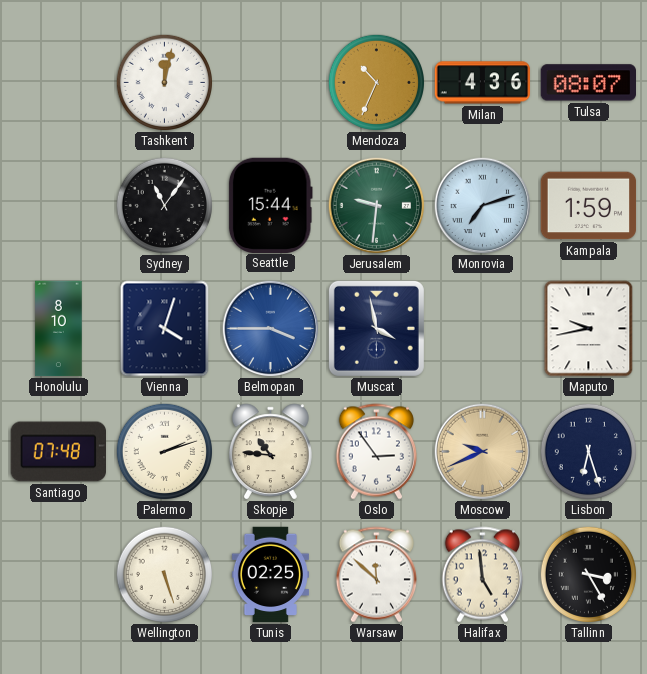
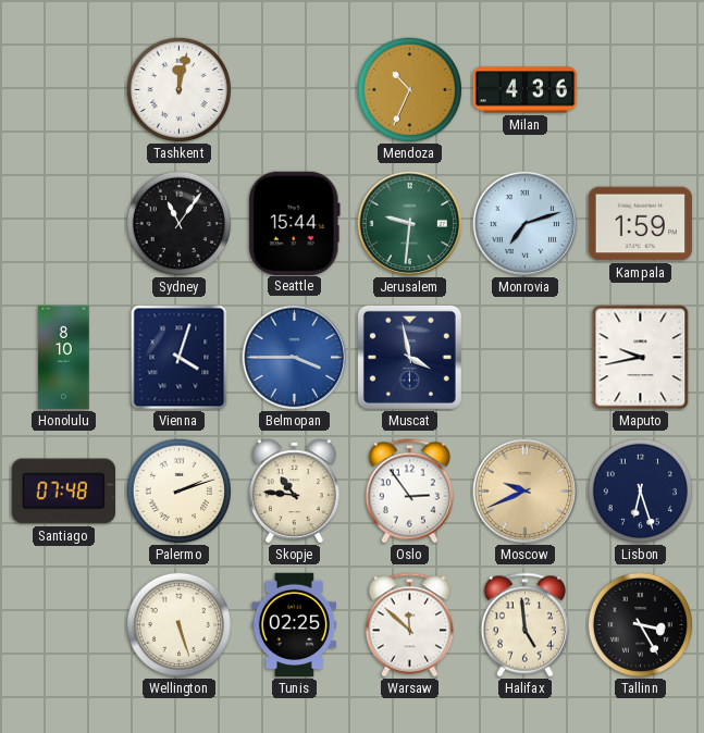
Tulsa: 08:07 -> none (588, 83)
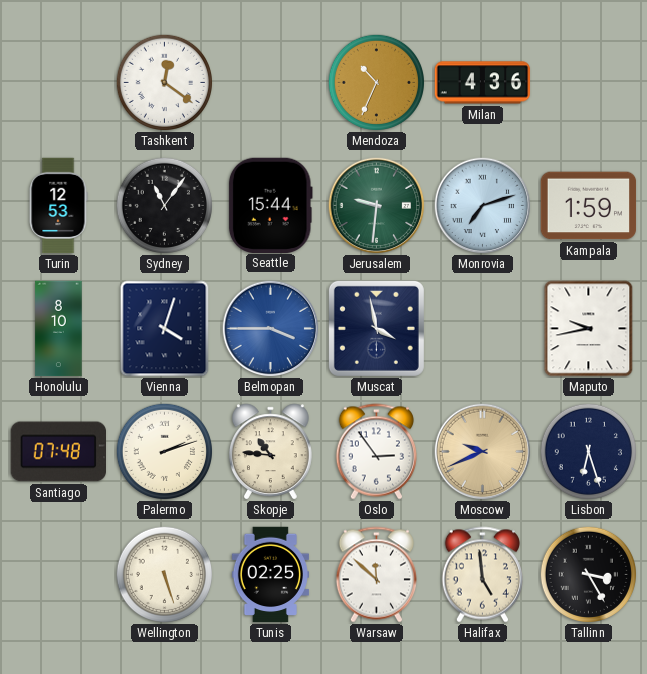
Tashkent: 12:02 -> 12:21 (164, 82)
Turin: none -> 12:53 (58, 206)
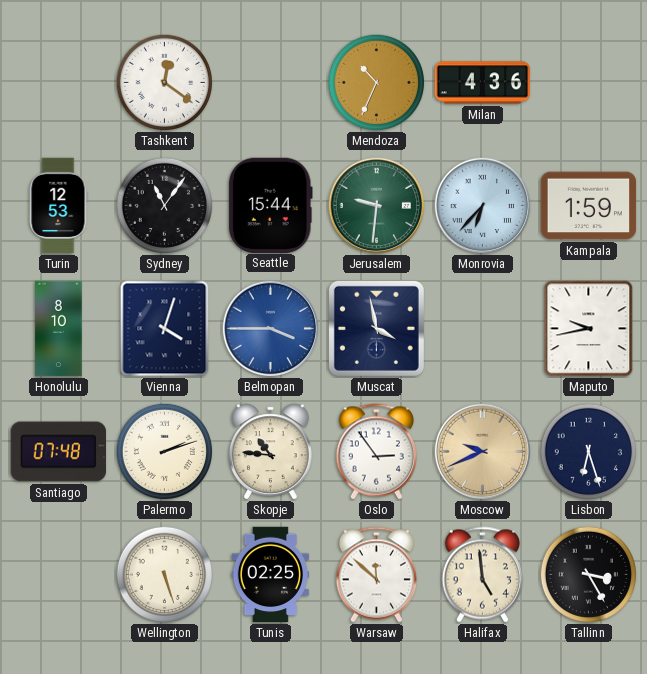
Monrovia: 7:12 -> 6:37 (483, 206)
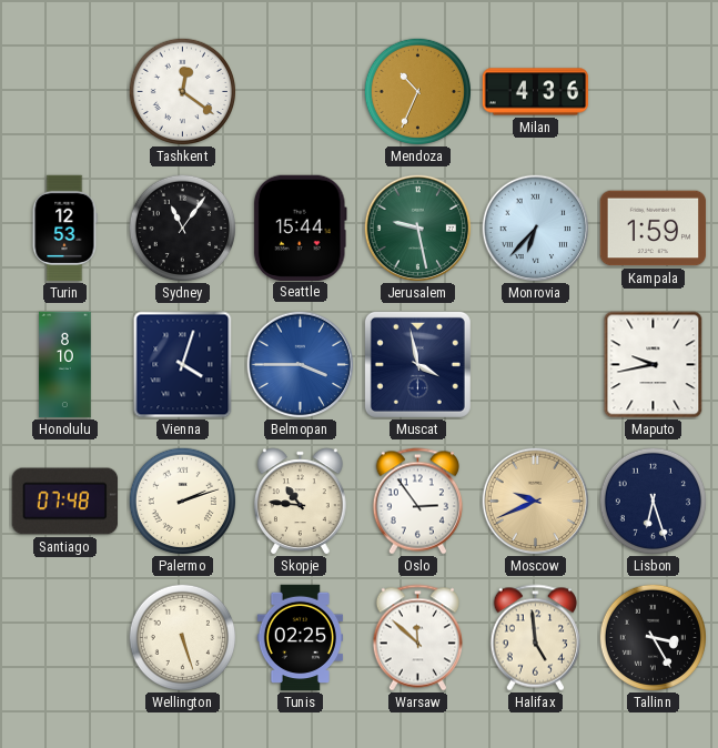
Jerusalem: 9:31 -> 9:28 (418, 229)
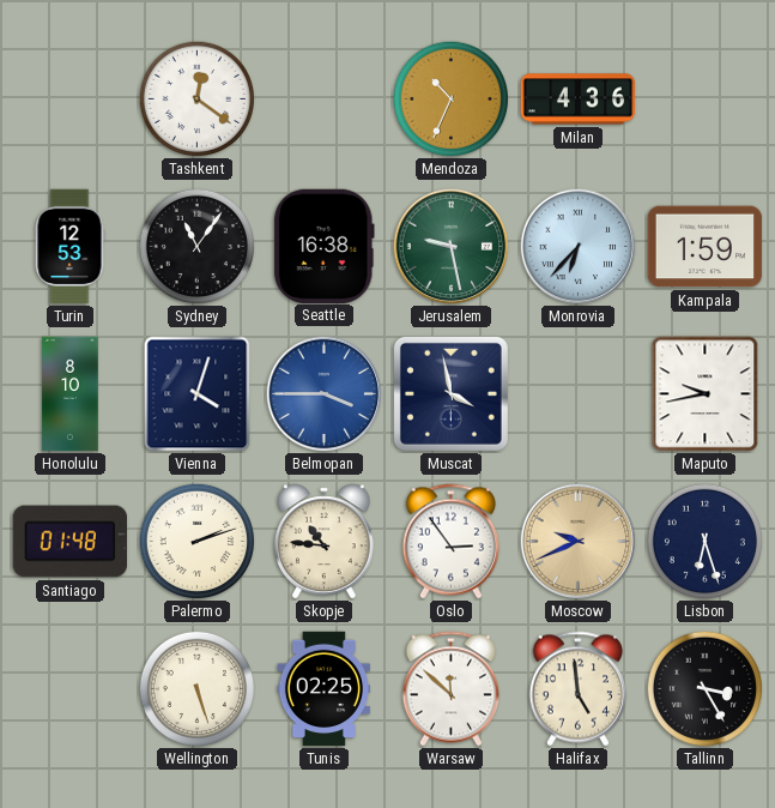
Seattle: 15:44 -> 16:38 (323, 246)
Santiago: 07:48 -> 01:48 (69, 542)
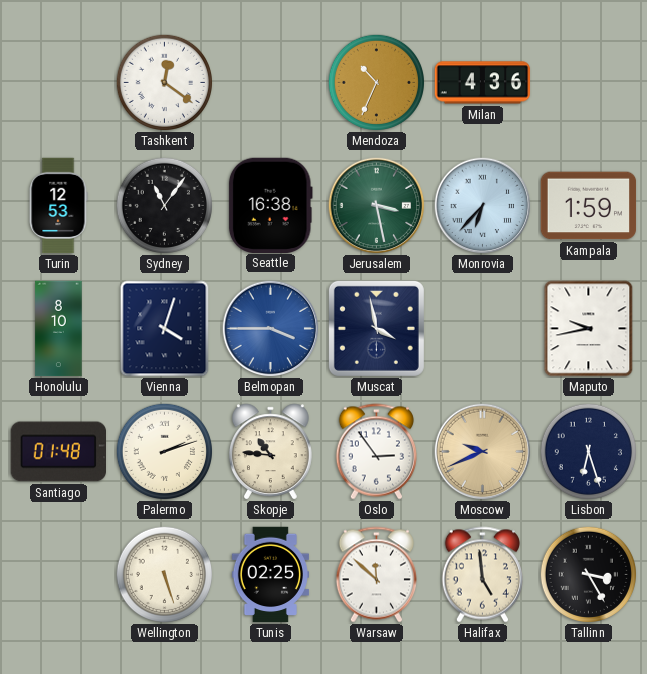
Jerusalem: 9:28 -> 3:28 (377, 206)
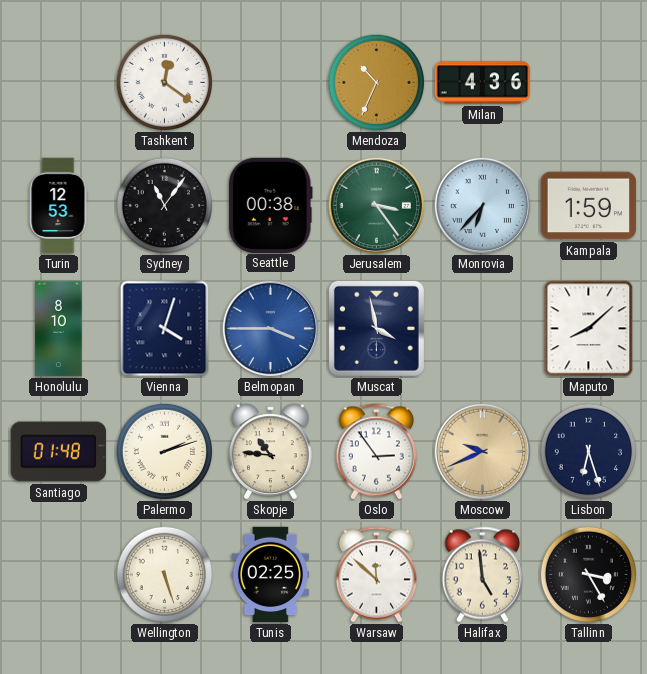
Seattle: 16:38 -> 00:38 (270, 205)
Jerusalem: 3:28 -> 3:24 (377, 206)
Maputo: 9:43 -> 8:08 (589, 329)
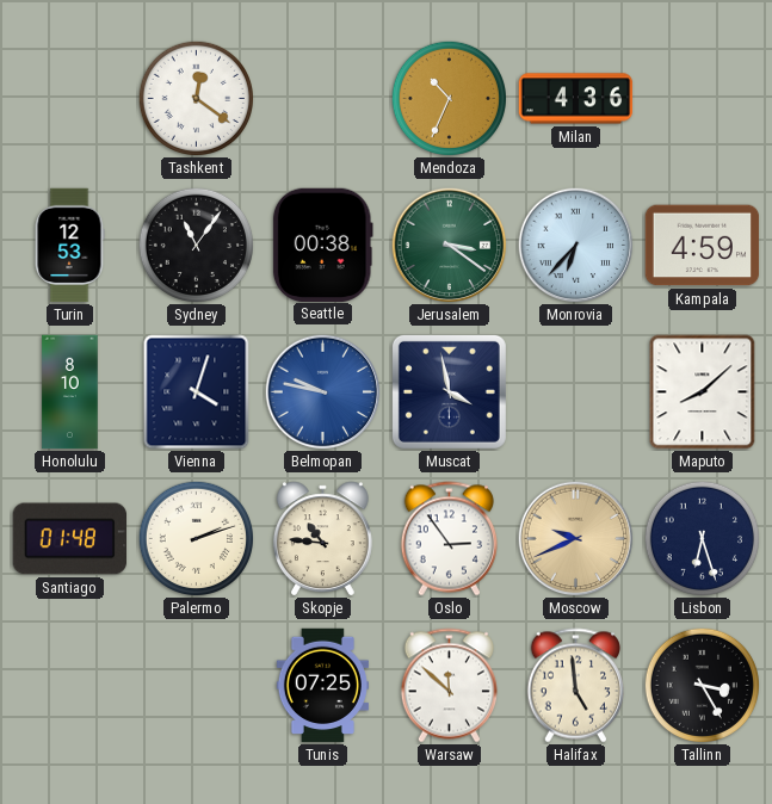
Jerusalem: 3:24 -> 3:21 (450, 246)
Kampala: 1:59 -> 4:59 (703, 246)
Belmopan: 3:45 -> 9:47 (323, 392)
Wellington: 5:27 -> none (164, 574)
Tunis: 02:25 -> 07:25 (322, 686)
